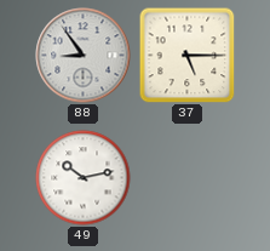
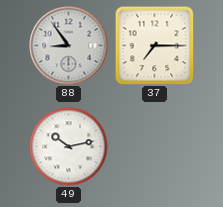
37: 5:15 -> 7:15 (155, 46)
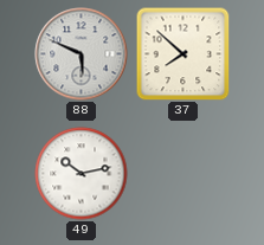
88: 8:54 -> 5:49 (82, 54)
37: 7:15 -> 7:52 (183, 54)
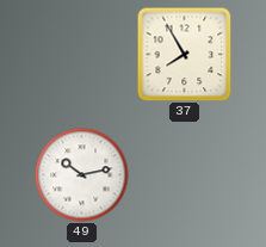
88: 5:49 -> none (82, 54)
37: 7:52 -> 7:55 (185, 55)
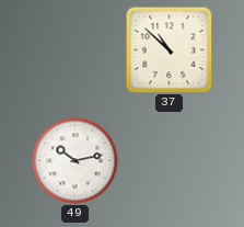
37: 7:55 -> 10:52 (170, 50)
